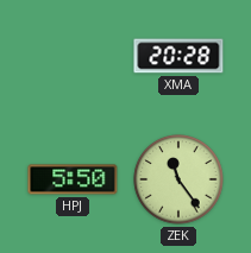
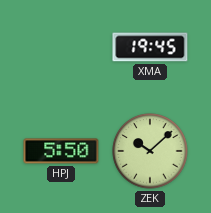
XMA: 20:28 -> 19:45 (150, 47)
ZEK: 11:24 -> 10:08 (150, 151)
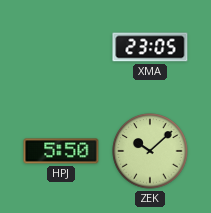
XMA: 19:45 -> 23:05 (150, 47)
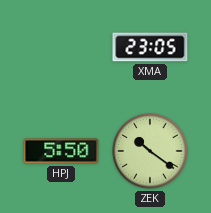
ZEK: 10:08 -> 10:21 (150, 151)
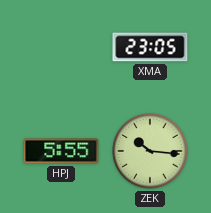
HPJ: 5:50 -> 5:55 (61, 151)
ZEK: 10:21 -> 10:16 (150, 151)
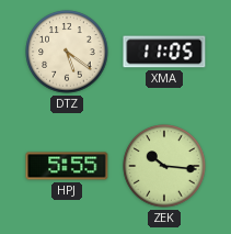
DTZ: none -> 5:21 (67, 52)
XMA: 23:05 -> 11:05 (164, 52)
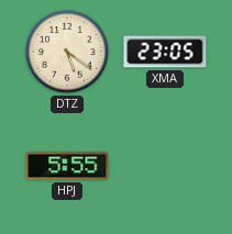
XMA: 11:05 -> 23:05 (165, 52)
ZEK: 10:16 -> none (164, 166)
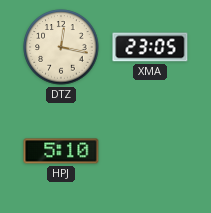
DTZ: 5:21 -> 12:17 (61, 47)
HPJ: 5:55 -> 5:10 (61, 151)
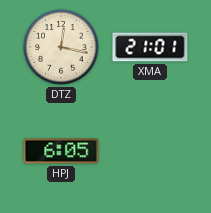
XMA: 23:05 -> 21:01 (150, 47)
HPJ: 5:10 -> 6:05 (61, 151)
